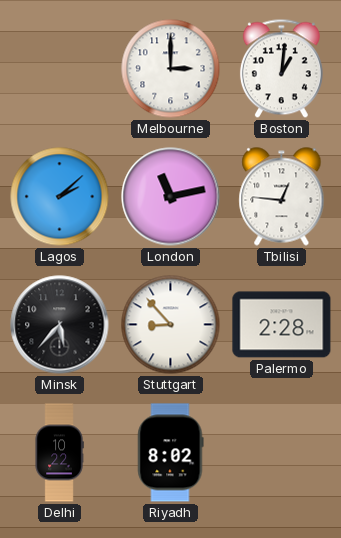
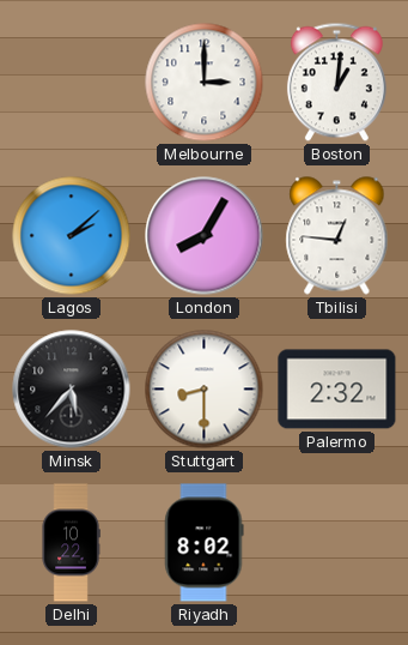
London: 11:13 -> 8:05 (205, 236)
Stuttgart: 8:53 -> 8:30 (205, 390)
Palermo: 2:28 -> 2:32 (337, 390)
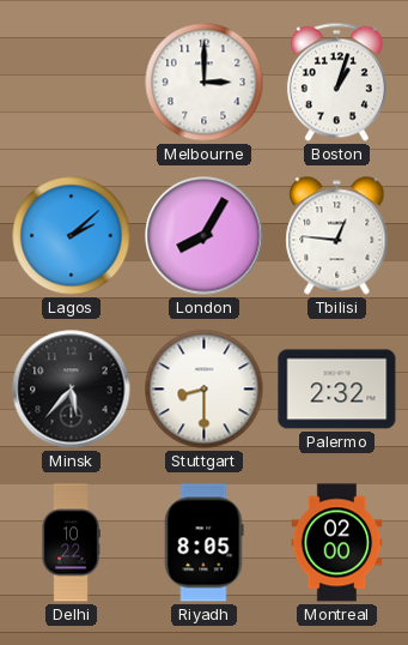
Boston: 1:01 -> 1:03 (336, 83)
Riyadh: 8:02 -> 8:05 (205, 543)
Montreal: none -> 02:00 (337, 543)
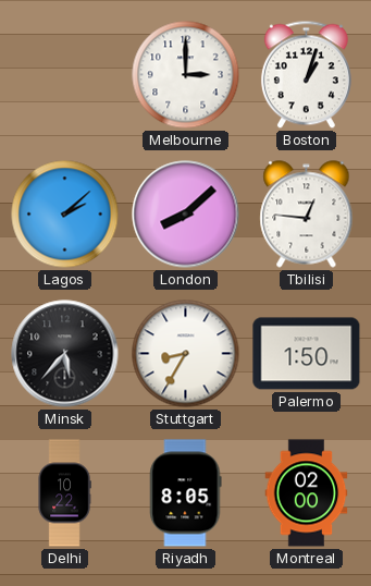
London: 8:05 -> 8:08 (186, 215)
Stuttgart: 8:30 -> 8:35 (186, 354)
Palermo: 2:32 -> 1:50 (307, 354)
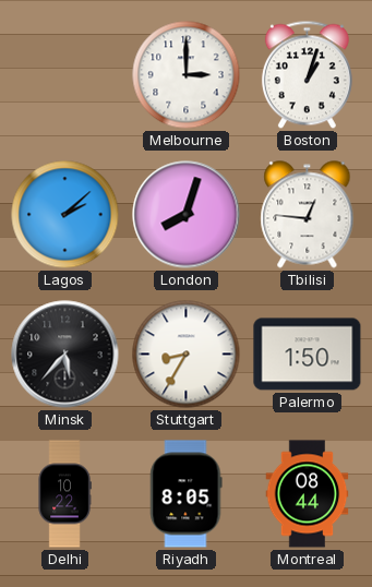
London: 8:08 -> 8:03 (187, 215)
Montreal: 02:00 -> 08:44 (308, 494)
